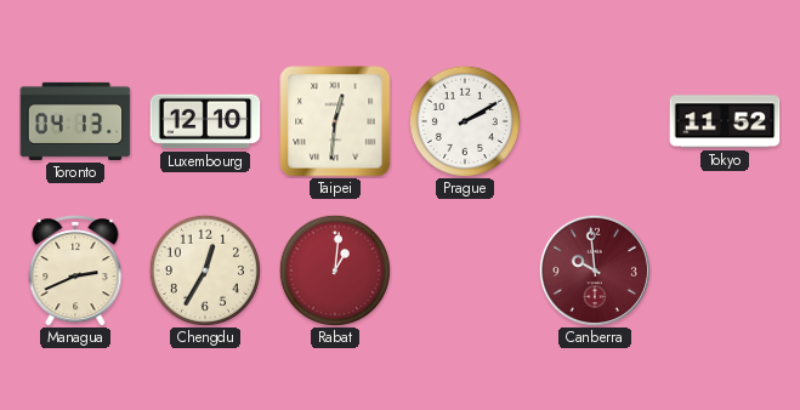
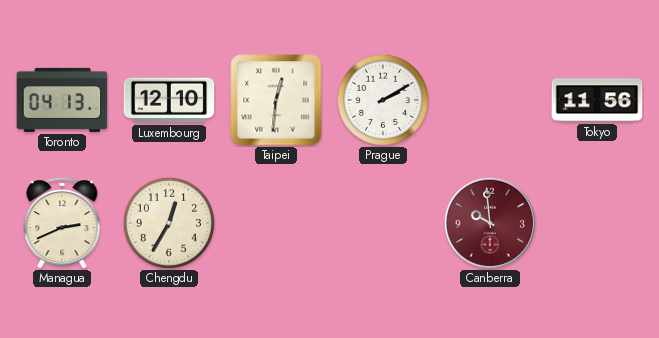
Tokyo: 11:52 -> 11:56 (597, 100)
Rabat: 1:01 -> none (335, 271)
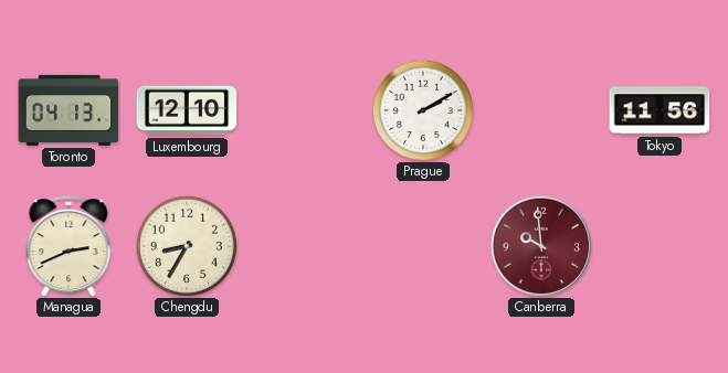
Taipei: 12:31 -> none (276, 100)
Chengdu: 12:35 -> 8:35 (187, 246)
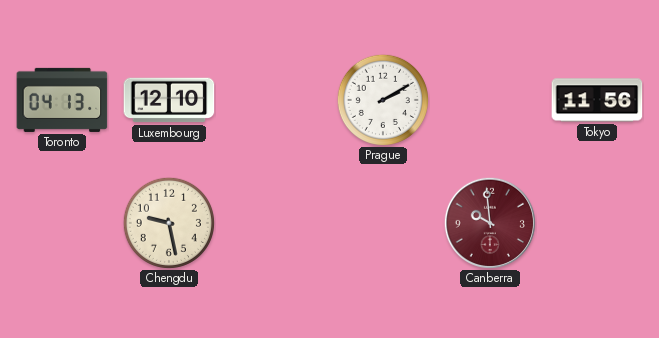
Managua: 2:41 -> none (68, 246)
Chengdu: 8:35 -> 9:28 (169, 223)
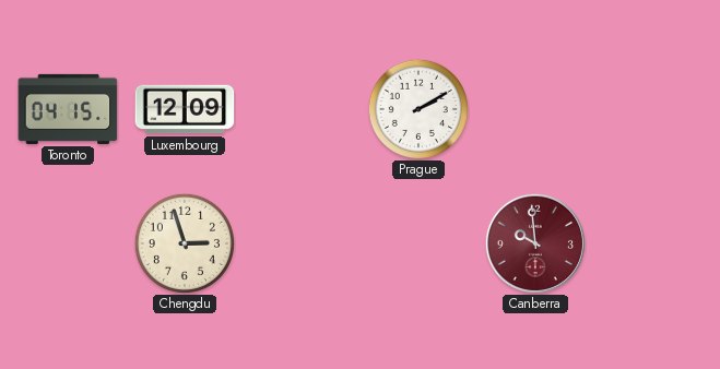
Toronto: 04:13 -> 04:15 (68, 109)
Luxembourg: 12:10 -> 12:09 (185, 109)
Tokyo: 11:56 -> none (597, 100)
Chengdu: 9:28 -> 2:57 (185, 243)
